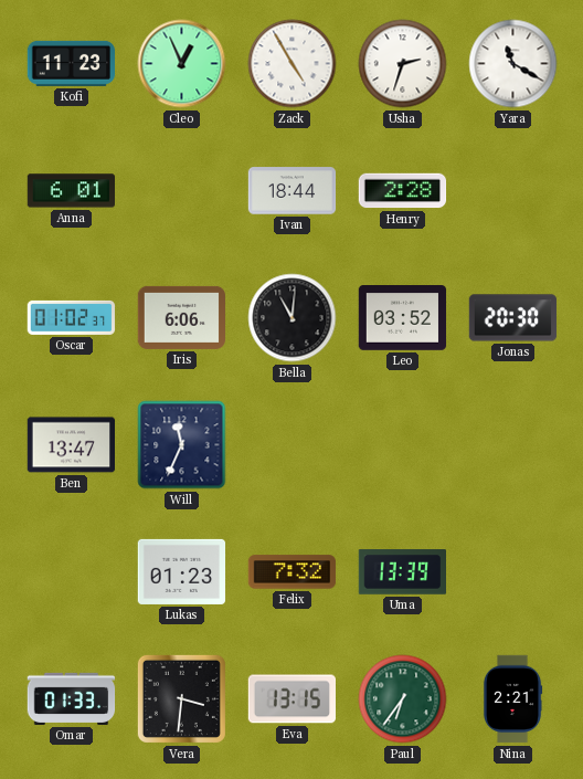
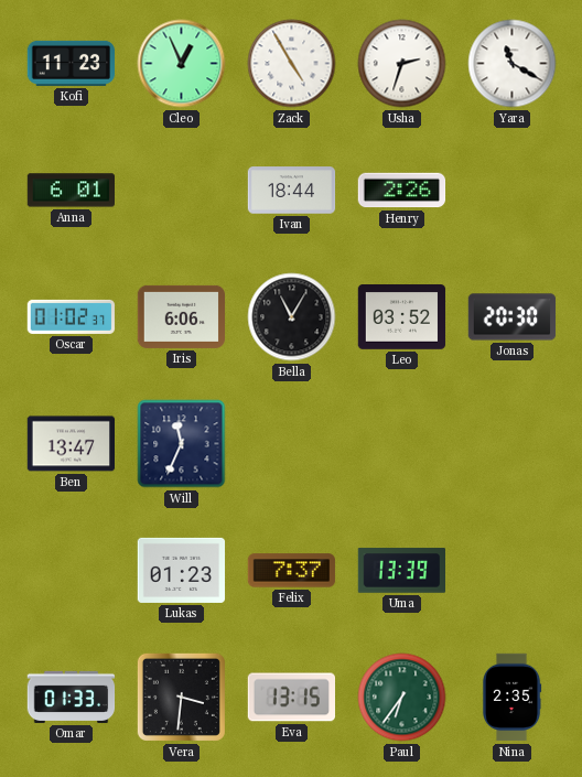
Henry: 2:28 -> 2:26 (402, 191)
Bella: 11:01 -> 11:05 (292, 317)
Felix: 7:32 -> 7:37 (292, 571)
Nina: 2:21 -> 2:35 (511, 698)
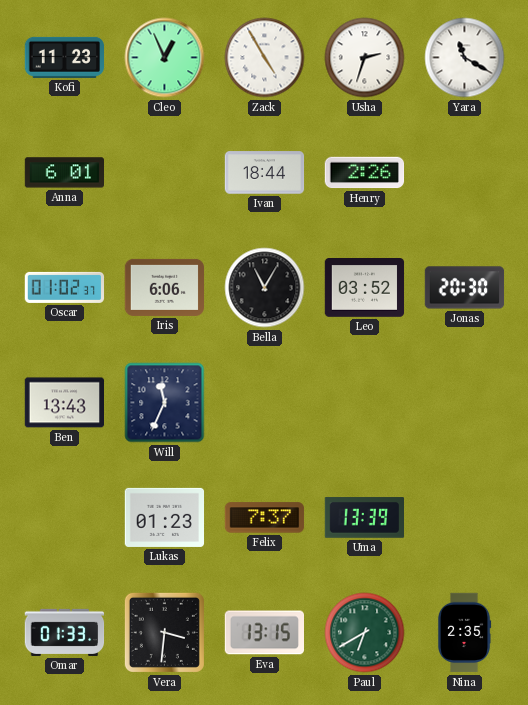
Ben: 13:47 -> 13:43 (65, 403)
Paul: 6:36 -> 6:40 (365, 633)
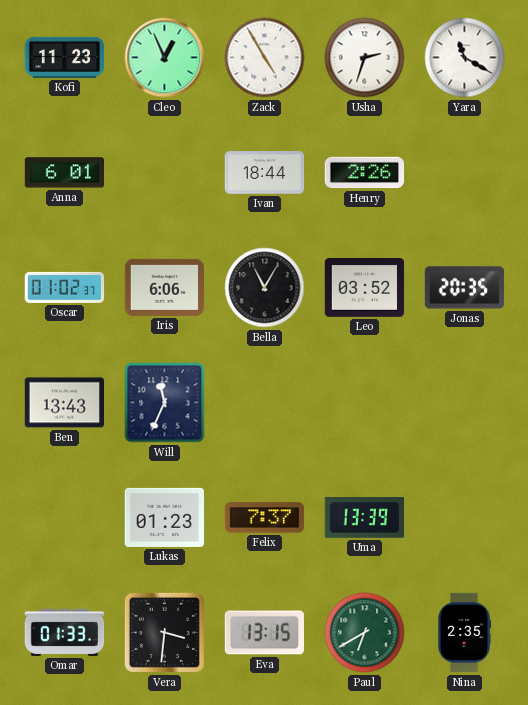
Jonas: 20:30 -> 20:35 (465, 288)
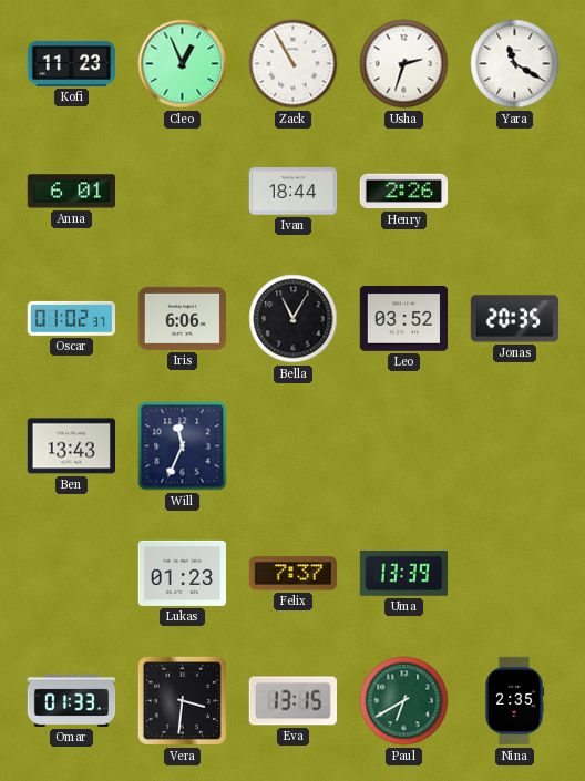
Zack: 4:55 -> 10:55 (294, 64)
